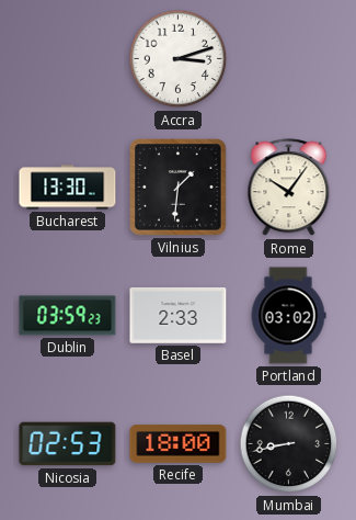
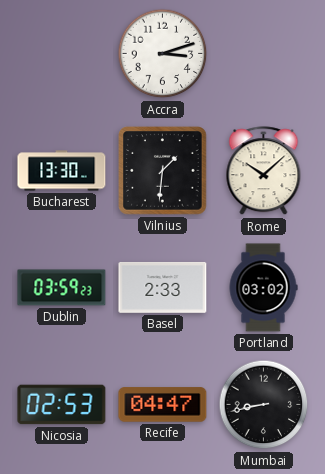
Rome: 10:06 -> 10:08 (264, 171)
Recife: 18:00 -> 04:47 (163, 405)
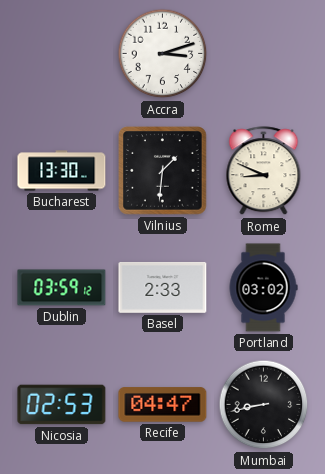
Rome: 10:08 -> 8:49 (264, 171)
Dublin: 03:59:23 -> 03:59:12 (62, 288)
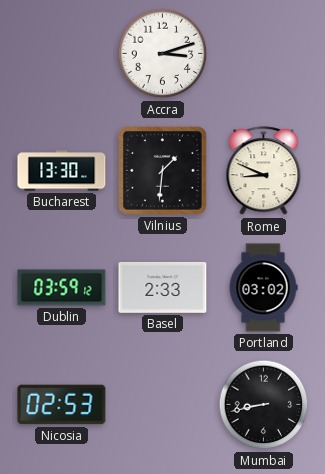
Recife: 04:47 -> none (163, 405)
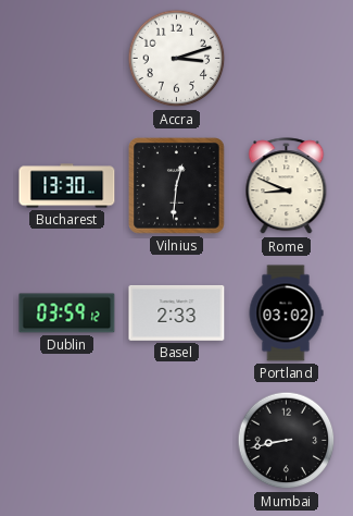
Vilnius: 1:31 -> 12:31 (177, 186)
Nicosia: 02:53 -> none (62, 405)
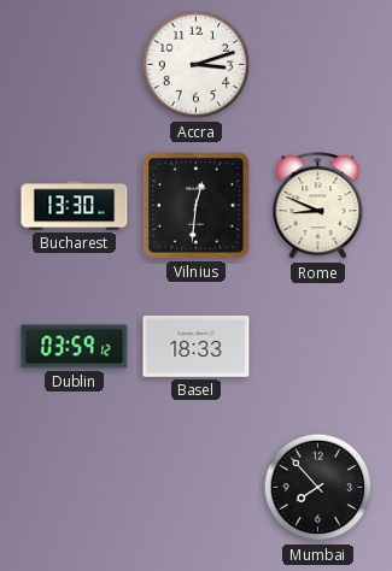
Basel: 2:33 -> 18:33 (197, 346)
Portland: 03:02 -> none (286, 314)
Mumbai: 8:43 -> 7:53 (318, 488)
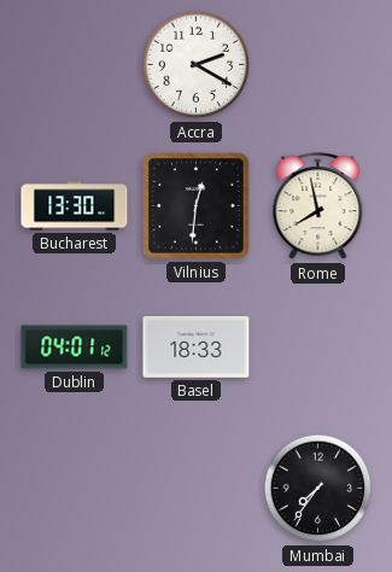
Accra: 3:12 -> 2:20 (197, 65)
Rome: 8:49 -> 7:58 (318, 206)
Dublin: 03:59 -> 04:01 (75, 348)
Mumbai: 7:53 -> 7:36 (318, 489)
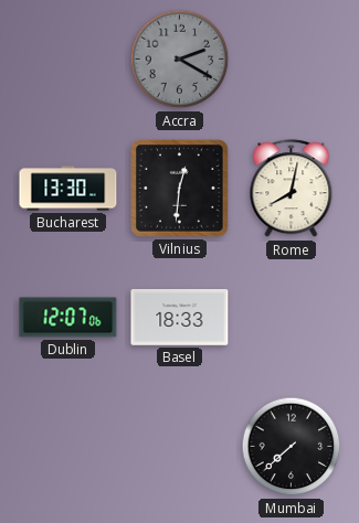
Accra dial: white -> grey (180, 60)
Rome: 7:58 -> 8:02 (292, 189)
Dublin: 04:01 -> 12:07 (68, 318)
Mumbai: 7:36 -> 7:38 (292, 447)
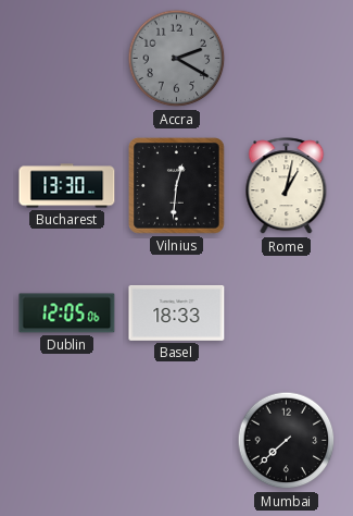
Rome: 8:02 -> 1:02 (287, 186)
Dublin: 12:07 -> 12:05 (67, 314)
